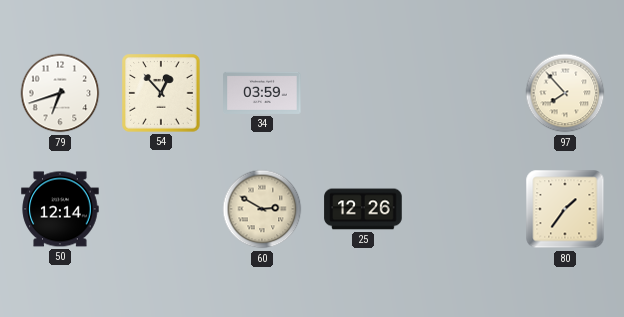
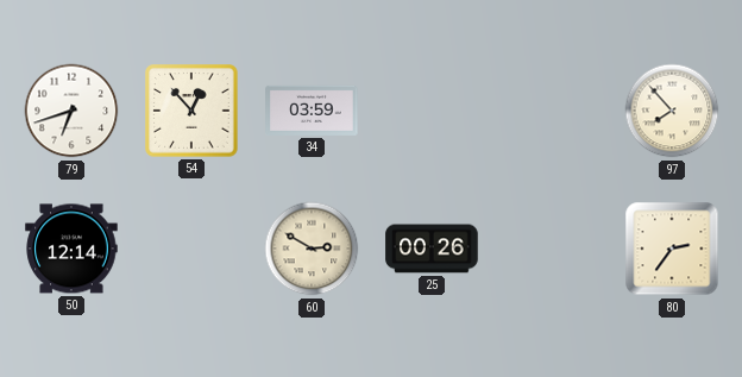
25: 12:26 -> 00:26 (432, 249)
80: 1:36 -> 2:36 (672, 249)
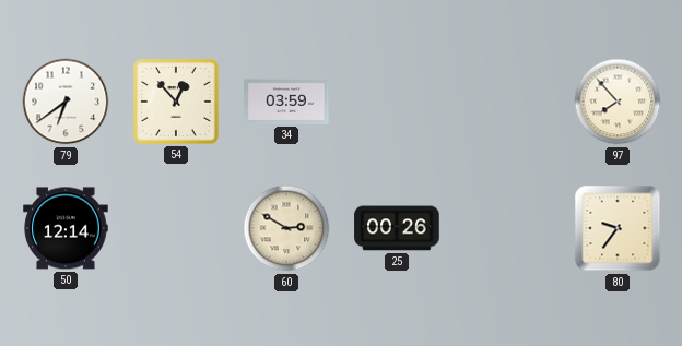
79: 6:42 -> 6:39 (66, 102)
80: 2:36 -> 9:36 (618, 228)
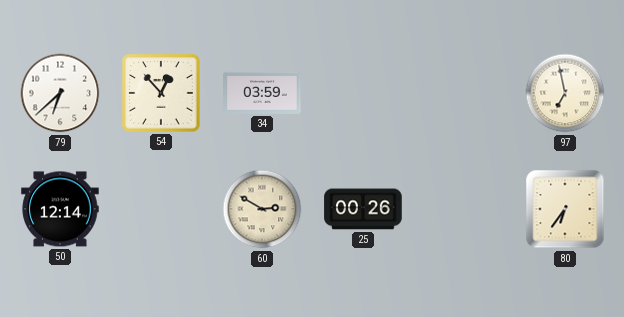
79: 6:39 -> 6:38 (60, 93)
97: 7:53 -> 6:58 (565, 93)
80: 9:36 -> 6:36 (565, 209)
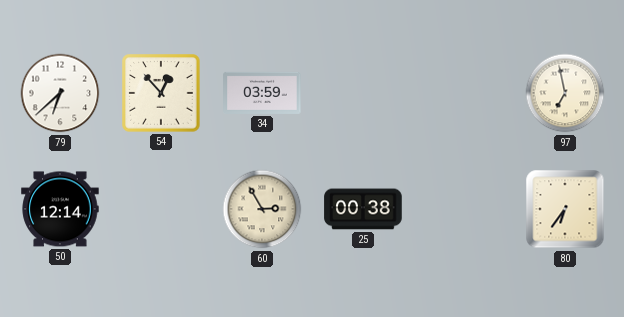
60: 2:50 -> 2:55 (262, 209)
25: 00:26 -> 00:38 (363, 209)
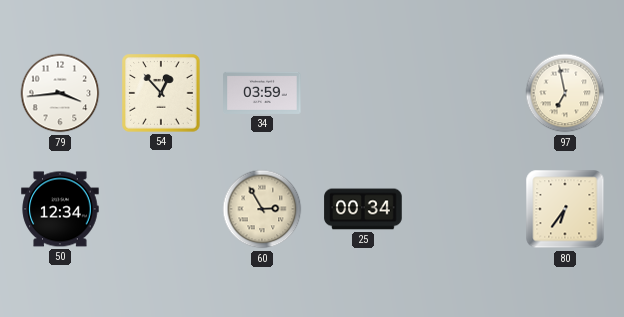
79: 6:38 -> 3:44 (60, 93)
50: 12:14 -> 12:34 (60, 209)
25: 00:38 -> 00:34 (363, 209)
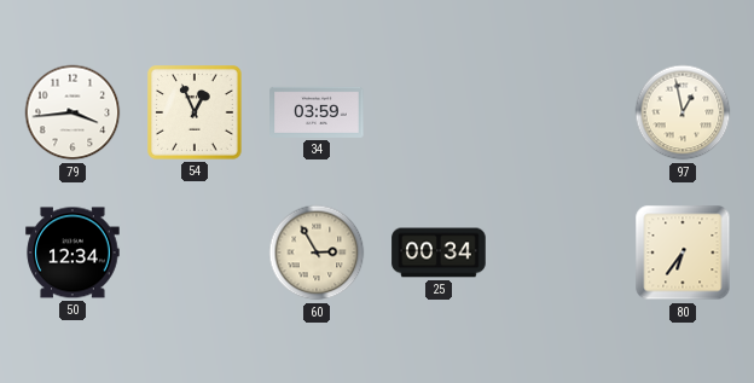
54: 12:53 -> 12:56 (195, 112)
97: 6:58 -> 12:58 (683, 112)
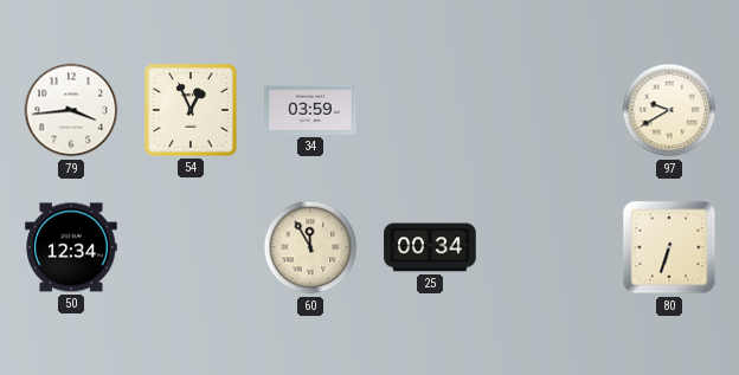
97: 12:58 -> 9:40 (669, 110)
60: 2:55 -> 11:55 (310, 247)
80: 6:36 -> 6:33 (669, 247)
